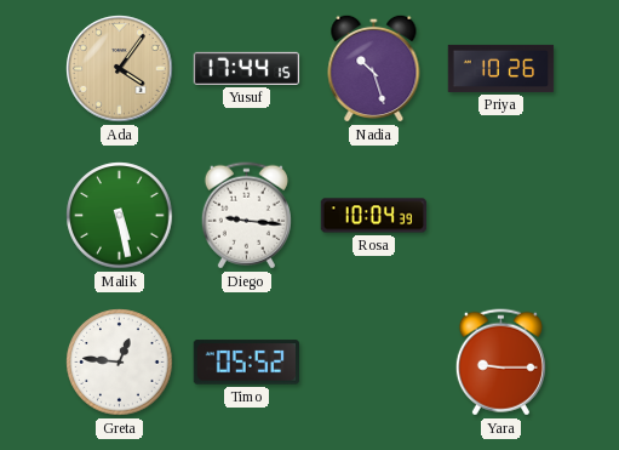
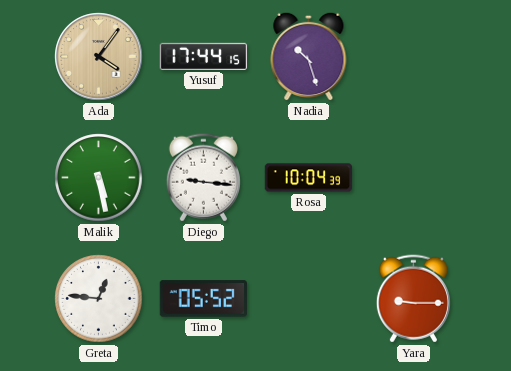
Priya: 10:26 -> none (501, 68)
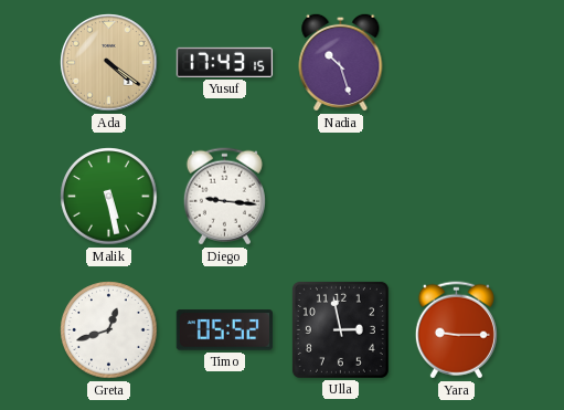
Ada: 4:06 -> 4:21 (109, 63)
Yusuf: 17:44 -> 17:43 (225, 62)
Rosa: 10:04 -> none (309, 178)
Greta: 12:46 -> 12:42 (109, 330)
Ulla: none -> 2:58 (340, 329)
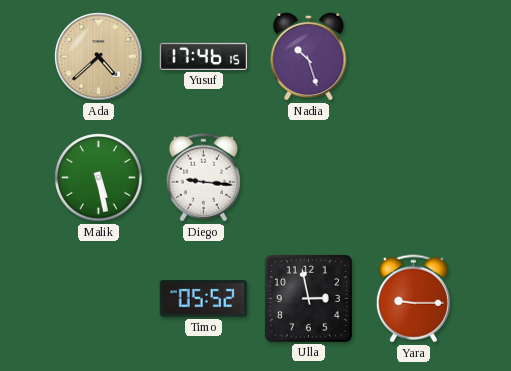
Ada: 4:21 -> 4:38 (99, 57)
Yusuf: 17:43 -> 17:46 (204, 56)
Greta: 12:42 -> none (109, 330)
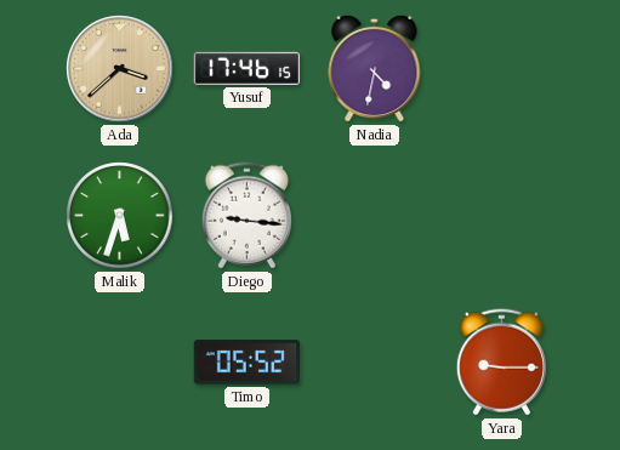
Ada: 4:38 -> 3:38 (120, 69)
Nadia: 10:27 -> 4:32 (375, 68)
Malik: 5:28 -> 5:33 (120, 216)
Ulla: 2:58 -> none (308, 298)
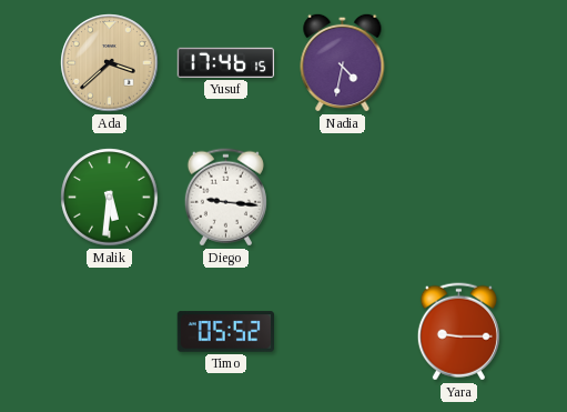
Malik: 5:33 -> 5:31 (110, 198)
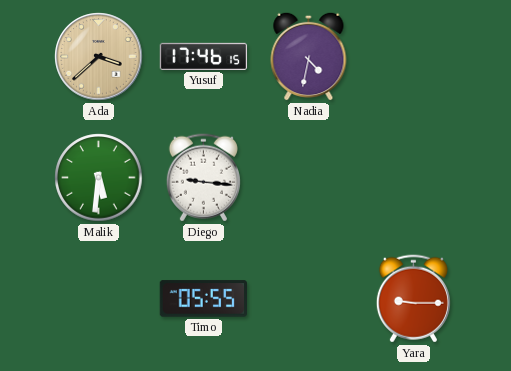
Timo: 05:52 -> 05:55 (203, 299)
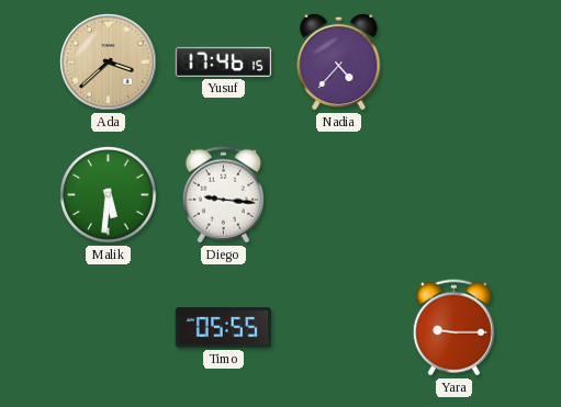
Nadia: 4:32 -> 4:37 (339, 61)
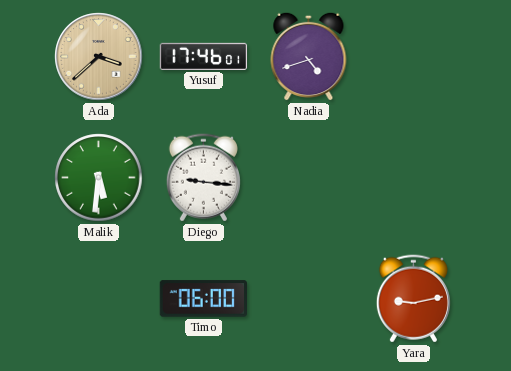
Yusuf: 17:46:15 -> 17:46:01 (204, 56)
Nadia: 4:37 -> 4:42 (309, 56)
Timo: 05:55 -> 06:00 (203, 299)
Yara: 9:15 -> 9:13 (413, 299)
